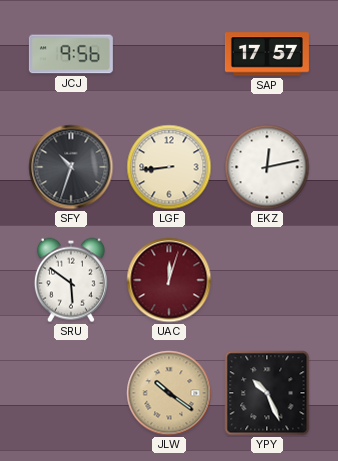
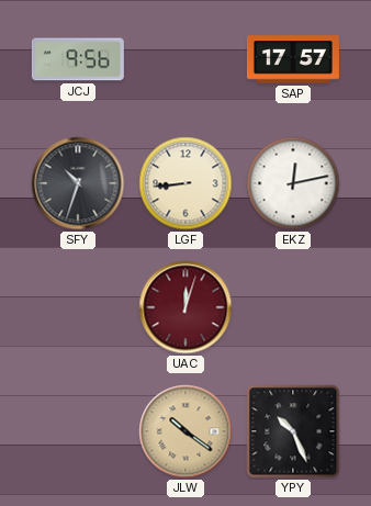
SRU: 5:51 -> none (71, 280)
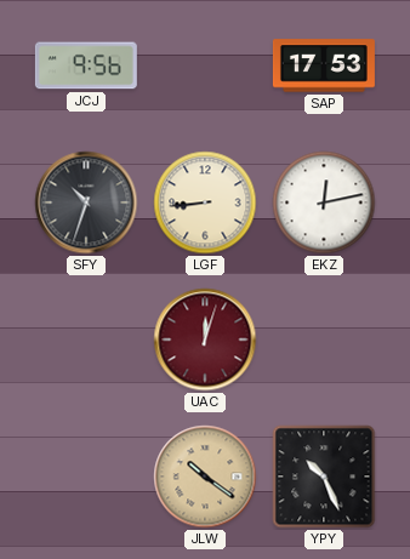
SAP: 17:57 -> 17:53 (324, 65)
